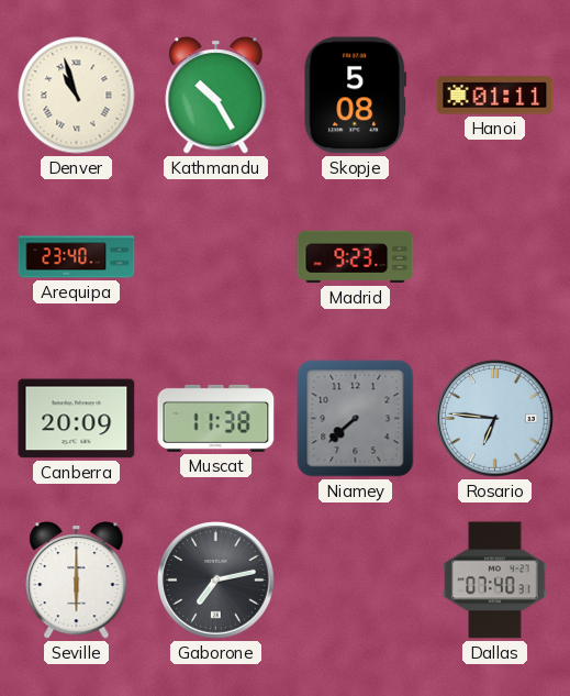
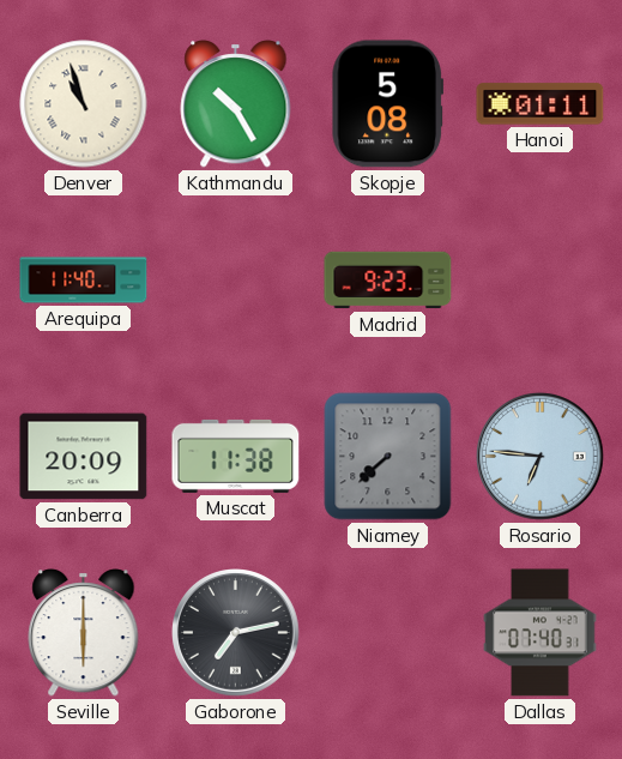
Arequipa: 23:40 -> 11:40 (84, 281)
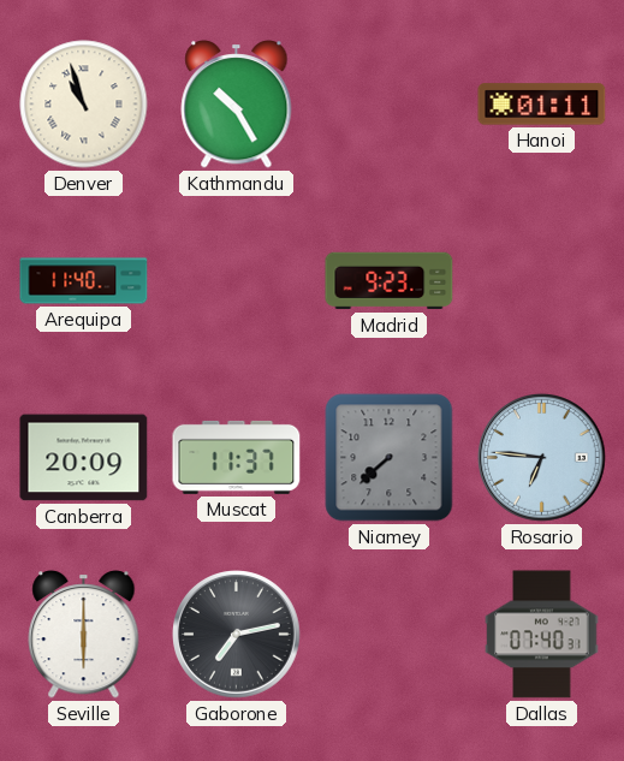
Skopje: 5:08 -> none (387, 104)
Muscat: 11:38 -> 11:37 (237, 457)
